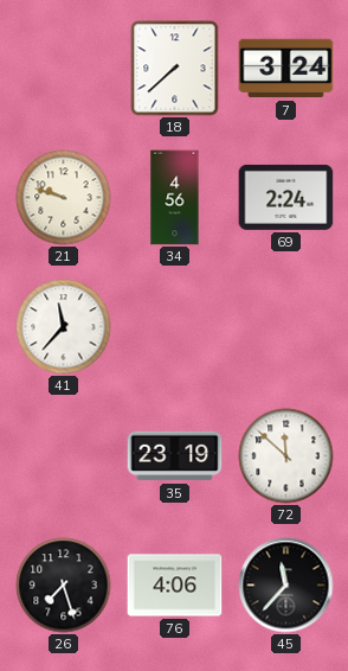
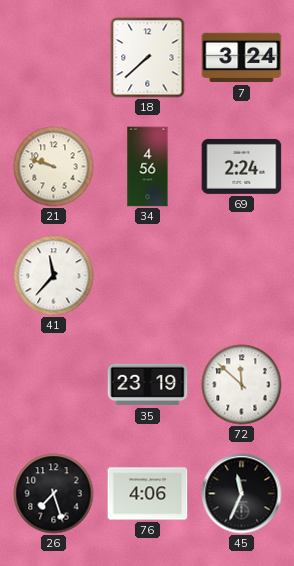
45: 11:37 -> 11:34 (242, 494)
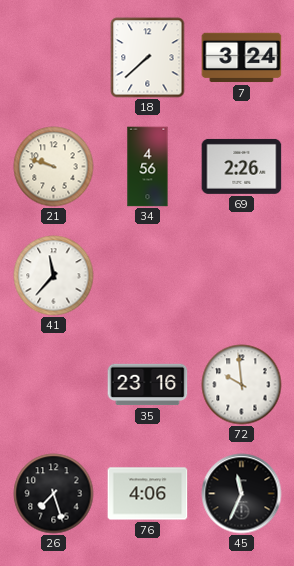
69: 2:24 -> 2:26 (242, 166)
35: 23:19 -> 23:16 (148, 385)
72: 11:52 -> 9:59 (242, 385)
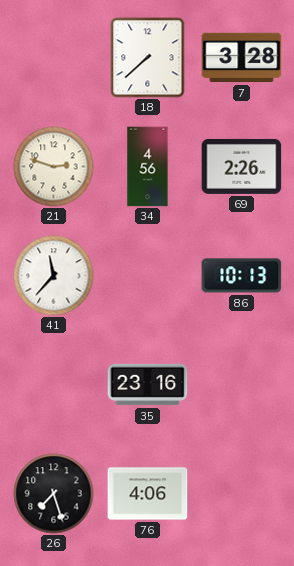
7: 3:24 -> 3:28 (242, 58)
21: 9:48 -> 2:48 (54, 167)
86: none -> 10:13 (242, 276)
72: 9:59 -> none (242, 385)
45: 11:34 -> none (242, 494)
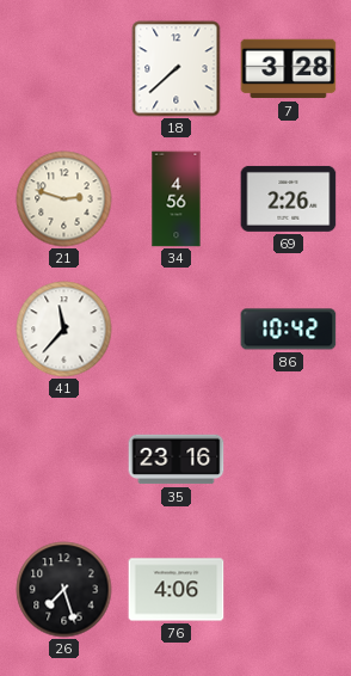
86: 10:13 -> 10:42 (289, 330)
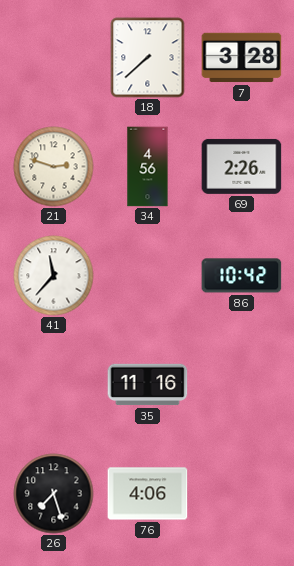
35: 23:16 -> 11:16 (148, 385)
